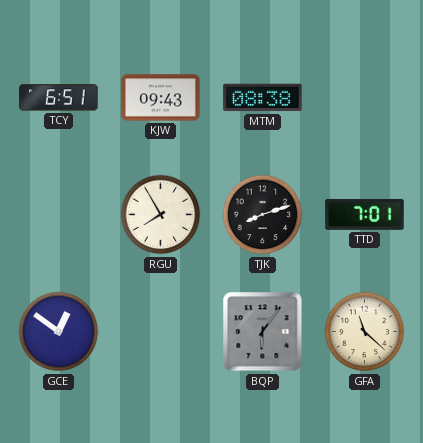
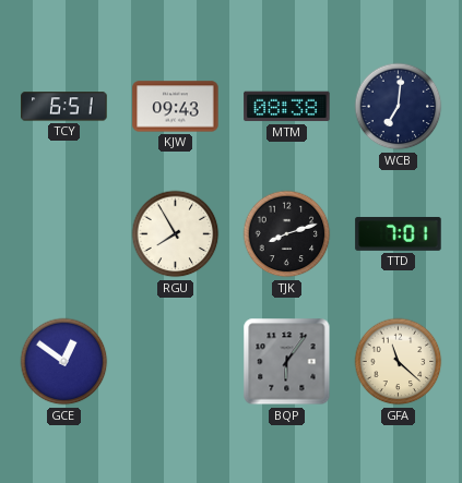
WCB: none -> 7:01 (399, 107)
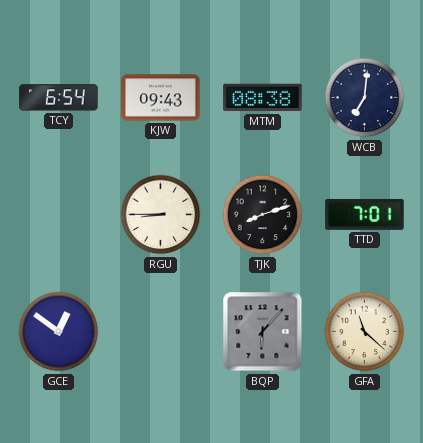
TCY: 6:51 -> 6:54 (59, 98)
RGU: 7:55 -> 8:45 (161, 215)
BQP: 6:06 -> 6:07 (263, 332)
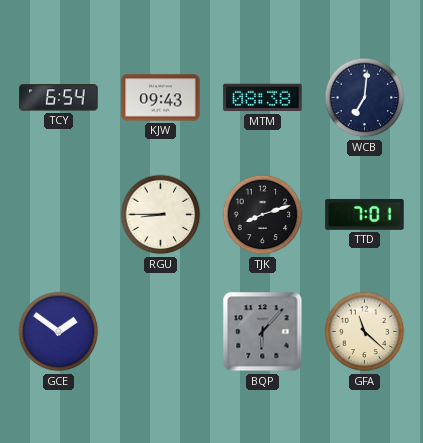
GCE: 12:51 -> 1:51 (59, 332)
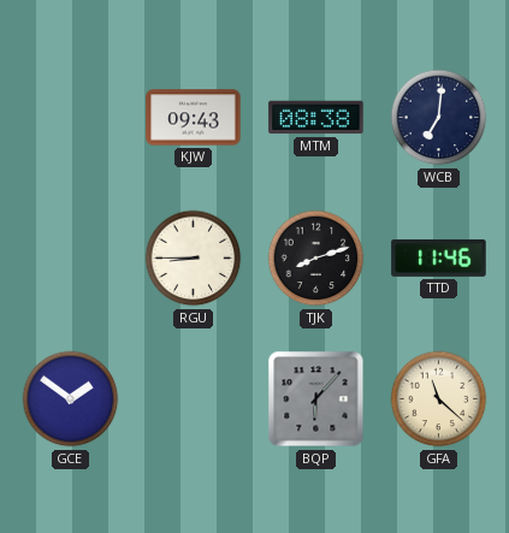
TCY: 6:54 -> none (59, 98)
TTD: 7:01 -> 11:46 (439, 257)
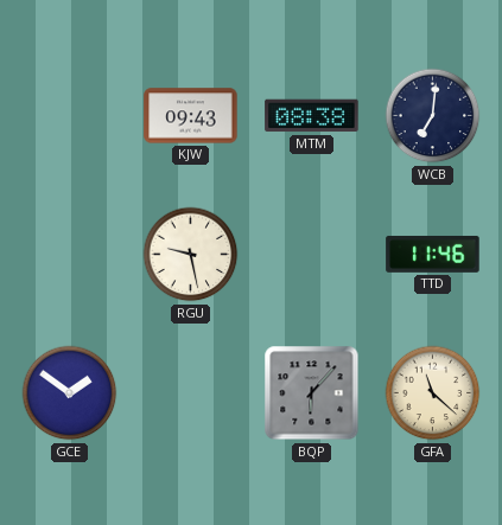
RGU: 8:45 -> 9:28 (191, 255)
TJK: 8:12 -> none (316, 259)
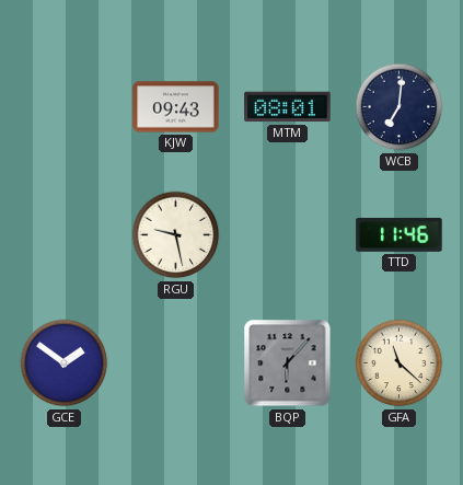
MTM: 08:38 -> 08:01 (288, 107)
